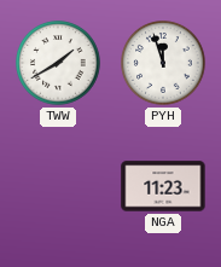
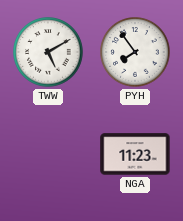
TWW: 1:40 -> 5:10 (48, 52)
PYH: 11:57 -> 7:54 (135, 52)
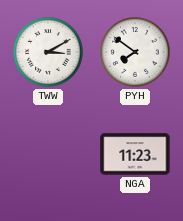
TWW: 5:10 -> 3:10 (48, 52)
PYH: 7:54 -> 7:51 (135, 52)
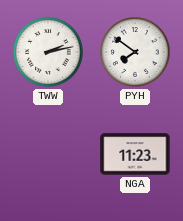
TWW: 3:10 -> 2:13 (48, 52)
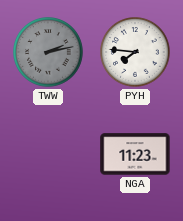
TWW dial: white -> grey (48, 52)
PYH: 7:51 -> 7:46 (135, 52)
